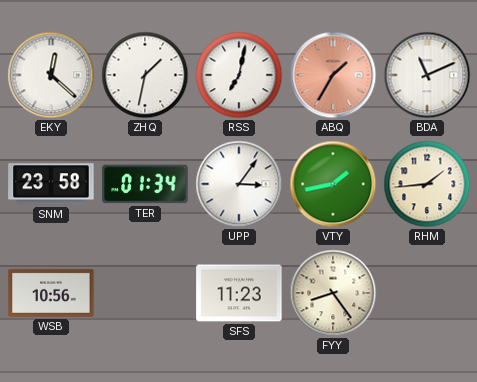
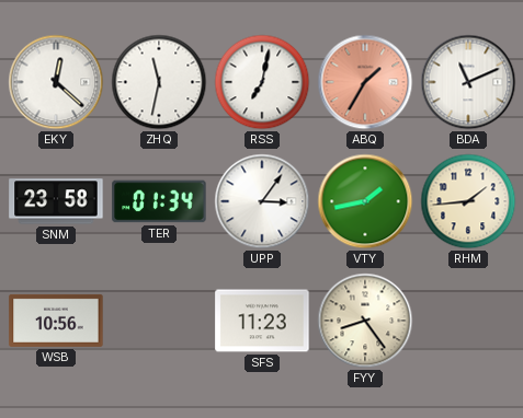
ZHQ: 1:32 -> 11:32 (159, 82)
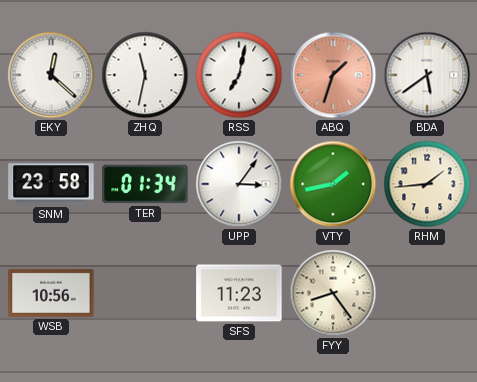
ABQ: 1:35 -> 1:33 (333, 75)
BDA: 11:11 -> 5:39 (427, 75)
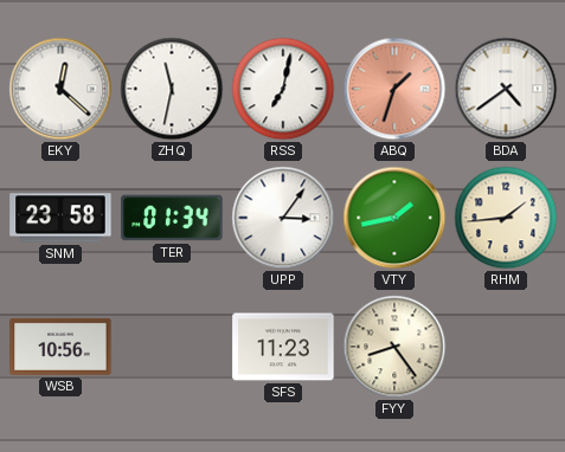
BDA: 5:39 -> 4:39 (506, 89)
